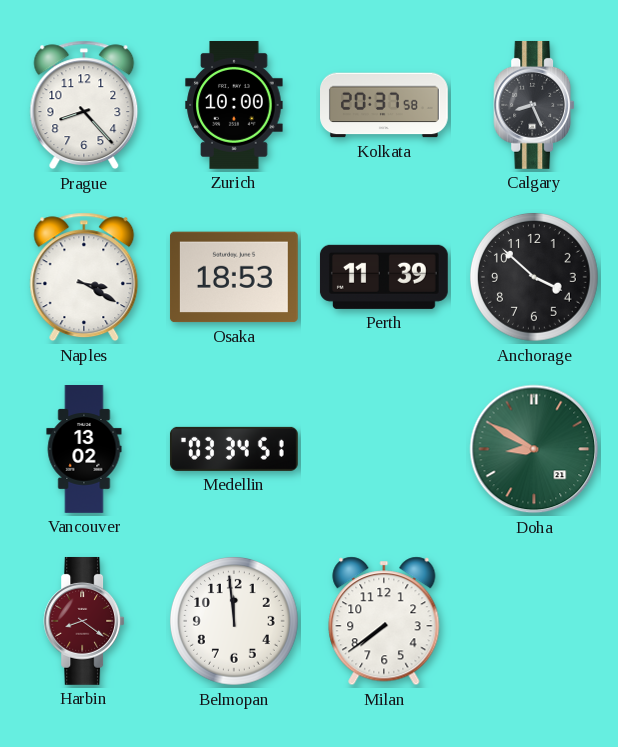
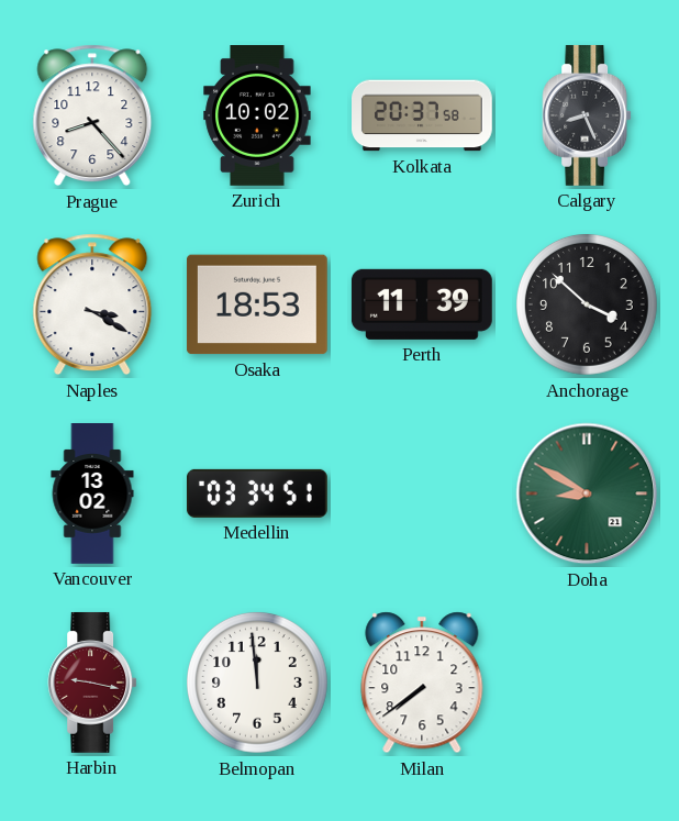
Zurich: 10:00 -> 10:02 (257, 117)
Harbin: 8:21 -> 9:17 (92, 683)
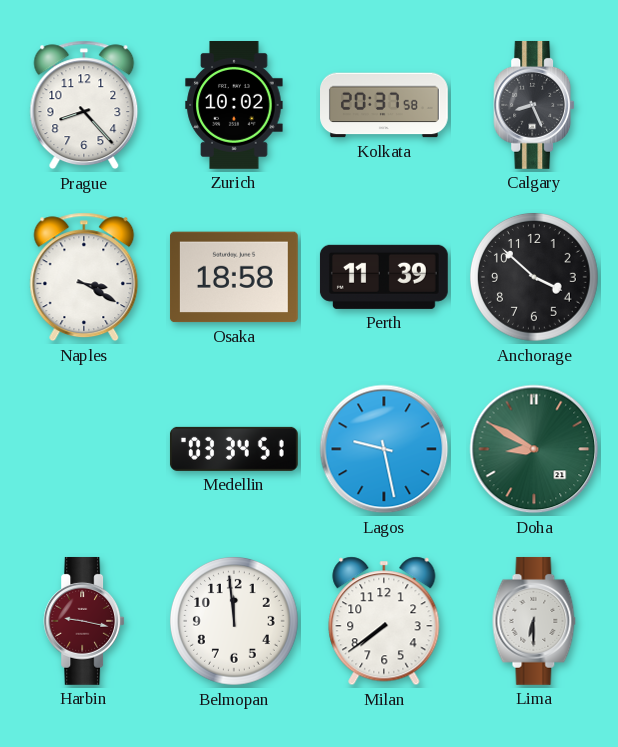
Osaka: 18:53 -> 18:58 (234, 277)
Vancouver: 13:02 -> none (92, 495)
Lagos: none -> 9:28 (384, 449)
Lima: none -> 6:30 (534, 621)
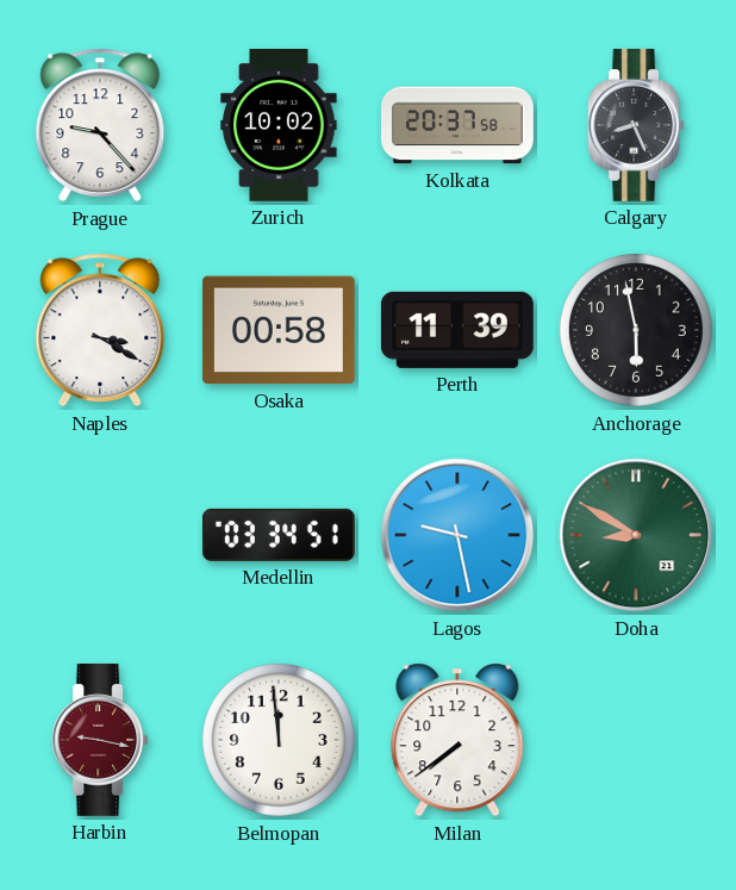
Prague: 8:23 -> 9:23 (100, 125)
Osaka: 18:58 -> 00:58 (279, 330)
Anchorage: 3:52 -> 5:58 (637, 331)
Lima: 6:30 -> none (534, 621)
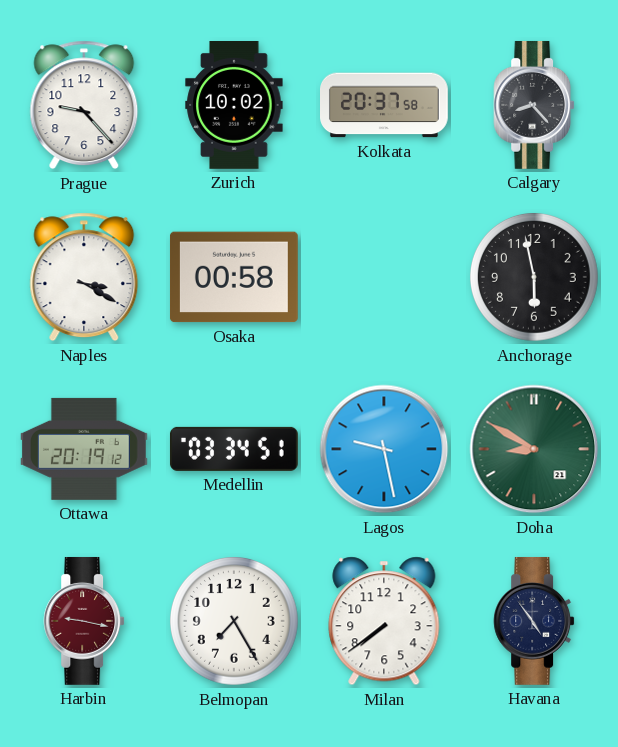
Calgary: 8:26 -> 8:23 (534, 105)
Perth: 11:39 -> none (457, 330)
Ottawa: none -> 20:19 (84, 449)
Belmopan: 11:59 -> 7:25 (235, 622)
Havana: none -> 4:54 (534, 621)
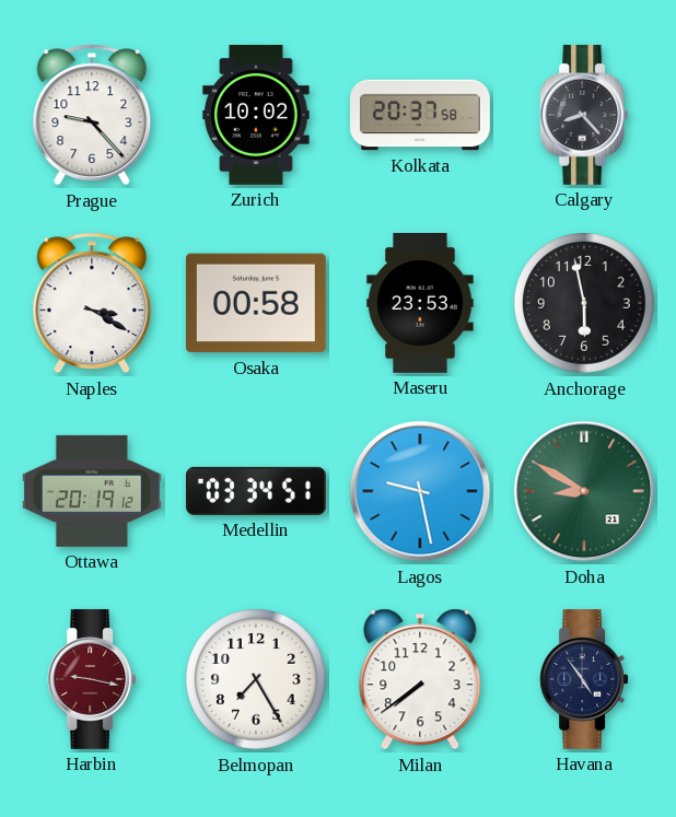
Maseru: none -> 23:53 (420, 304)
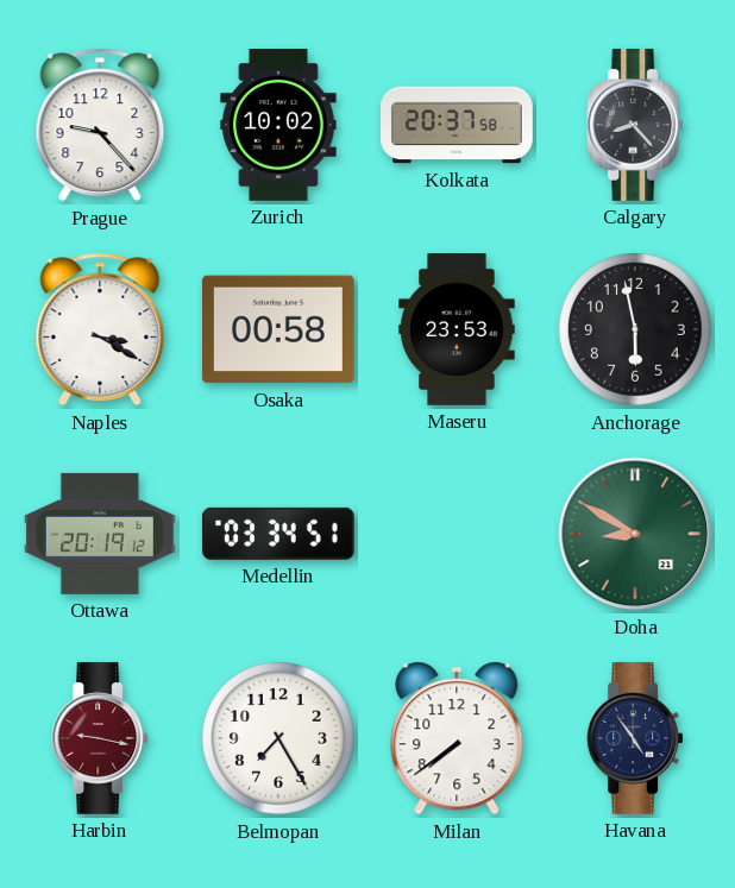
Lagos: 9:28 -> none (420, 491)
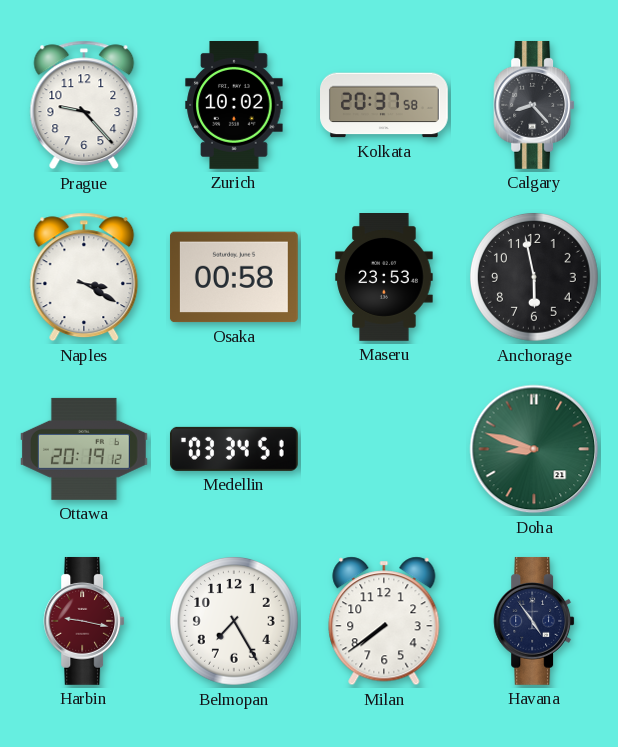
Doha: 8:50 -> 8:48 (534, 449)
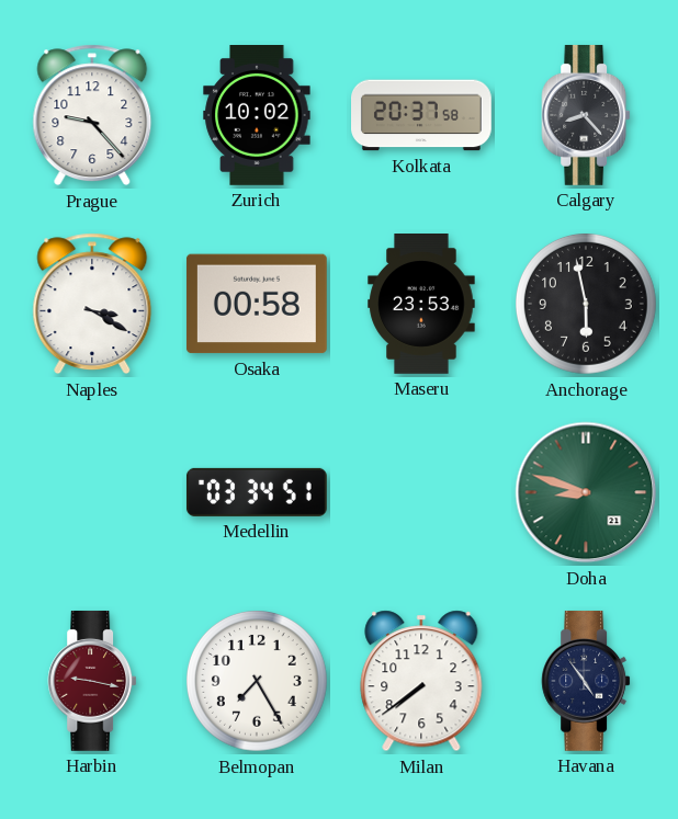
Ottawa: 20:19 -> none (84, 449)
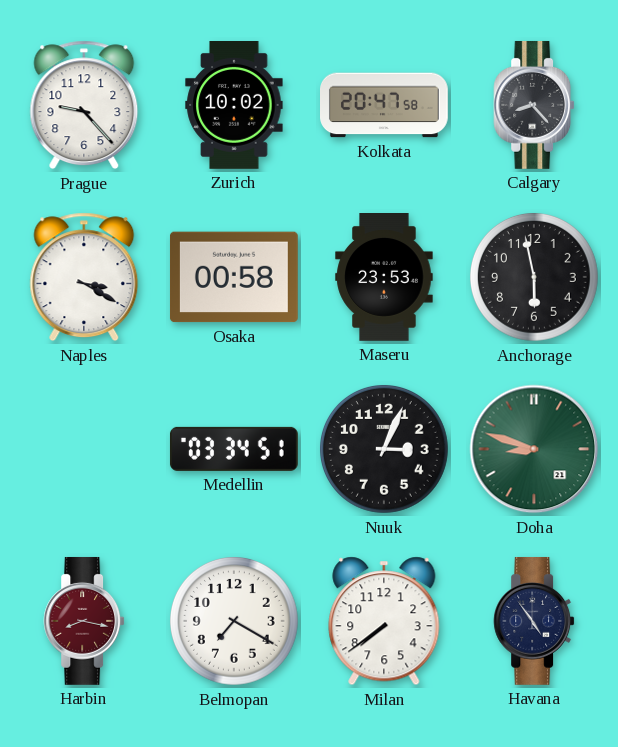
Kolkata: 20:37 -> 20:47 (385, 105)
Nuuk: none -> 3:04 (385, 450)
Harbin: 9:17 -> 8:17 (84, 621)
Belmopan: 7:25 -> 7:20 (235, 622)
